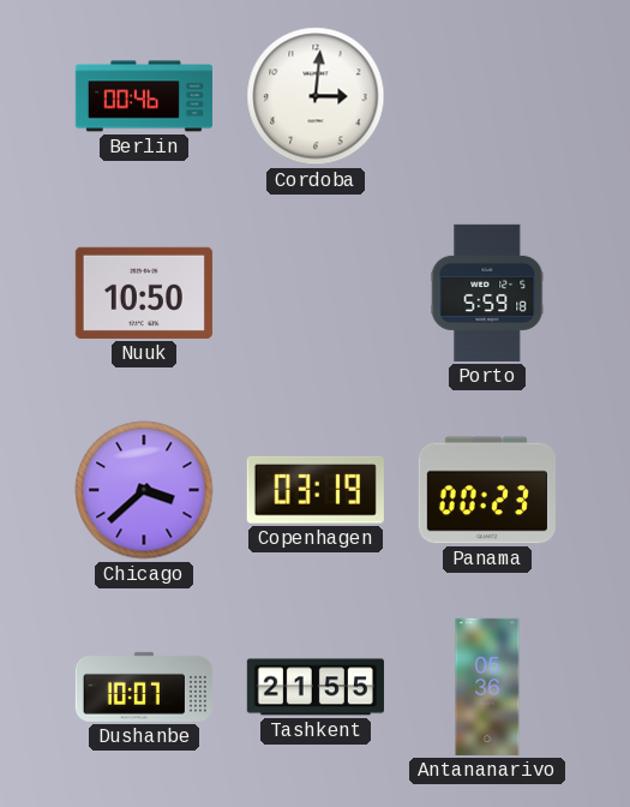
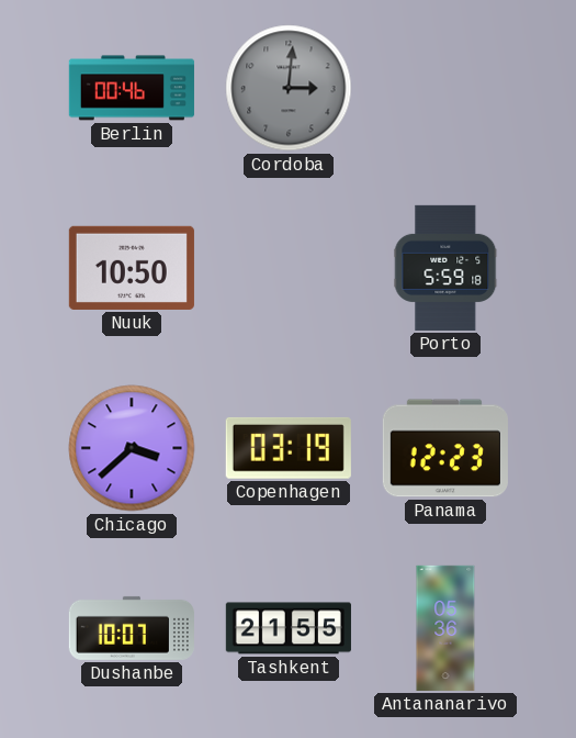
Cordoba dial: white -> grey (289, 88)
Panama: 00:23 -> 12:23 (445, 448)
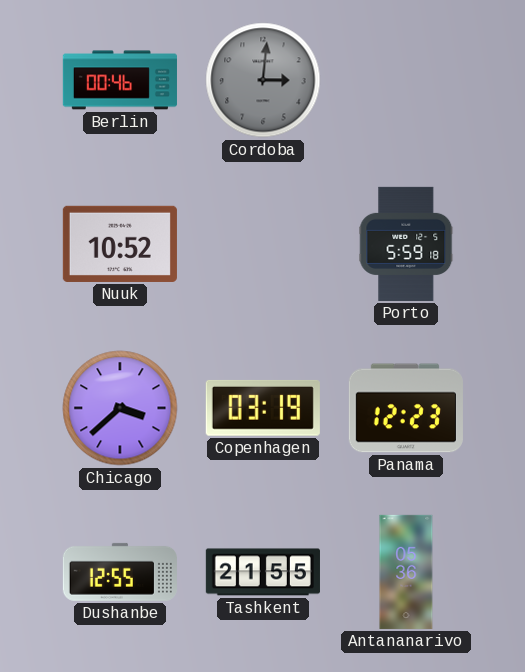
Nuuk: 10:50 -> 10:52 (120, 244)
Dushanbe: 10:07 -> 12:55 (120, 572)
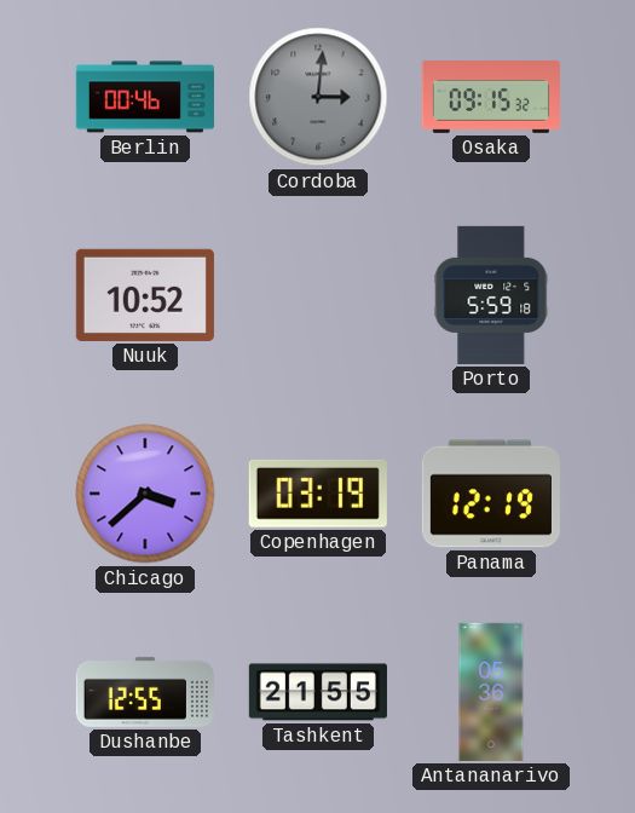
Osaka: none -> 09:15 (491, 97)
Panama: 12:23 -> 12:19 (491, 494)
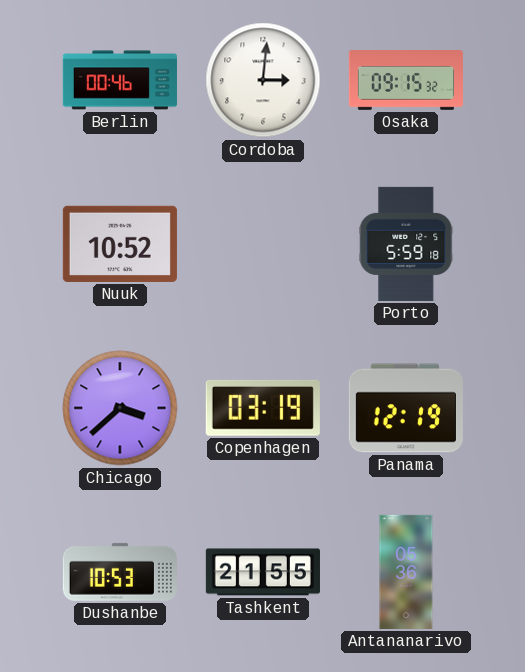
Cordoba dial: grey -> white (263, 80)
Dushanbe: 12:55 -> 10:53 (120, 572)
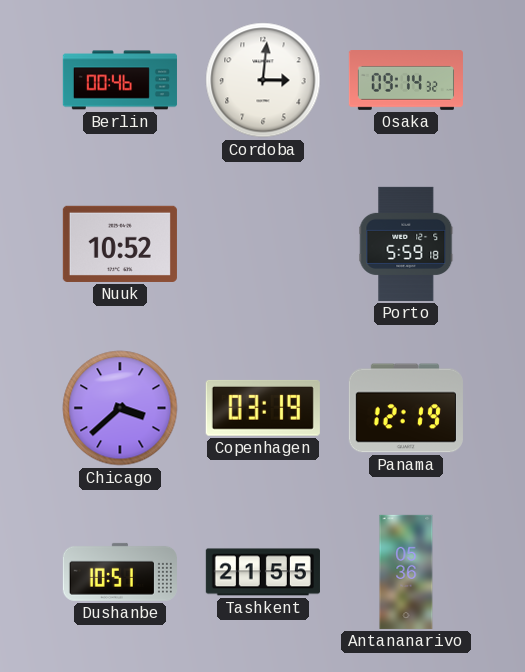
Osaka: 09:15 -> 09:14 (406, 80)
Dushanbe: 10:53 -> 10:51 (120, 572)
